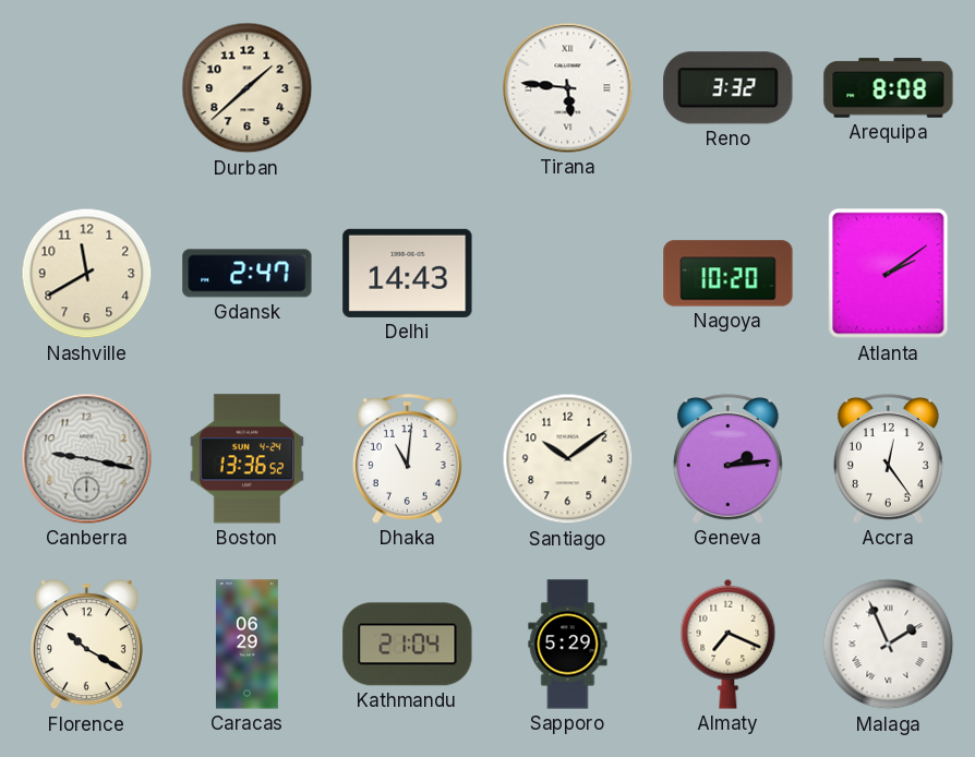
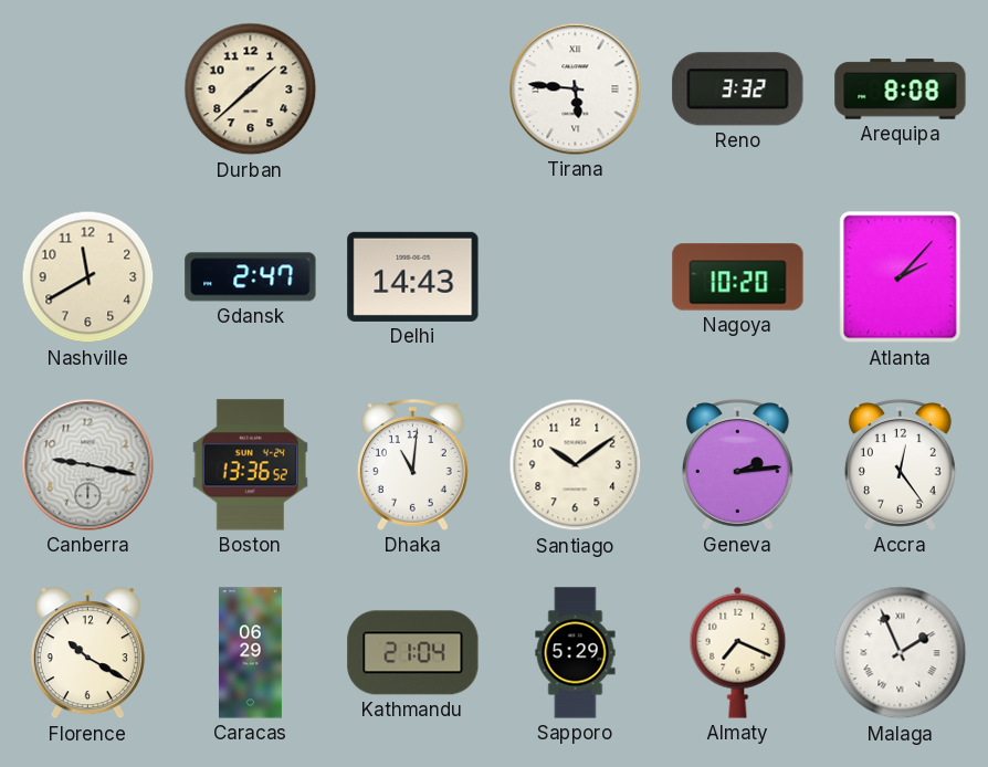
Atlanta: 2:09 -> 2:07 (901, 277)
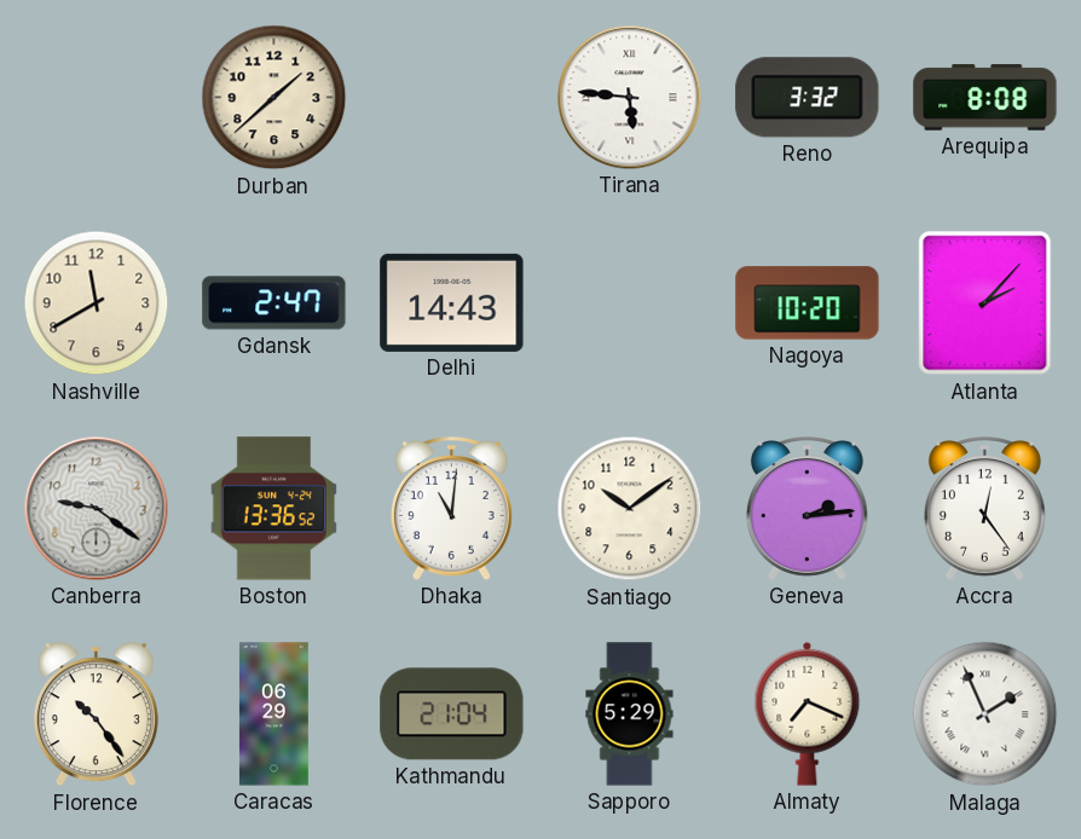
Canberra: 9:17 -> 9:21 (97, 509)
Florence: 10:20 -> 10:24 (96, 714)
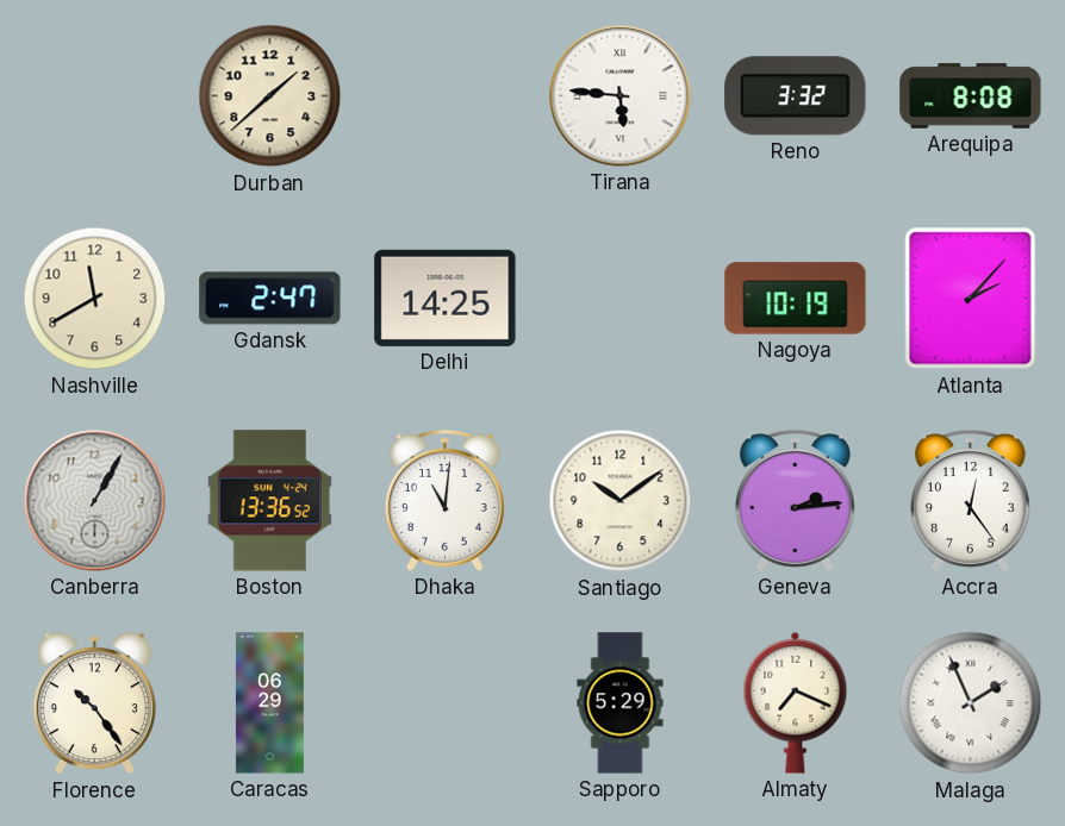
Delhi: 14:43 -> 14:25 (446, 298)
Nagoya: 10:20 -> 10:19 (796, 299)
Canberra: 9:21 -> 1:05 (95, 501)
Kathmandu: 21:04 -> none (452, 714)
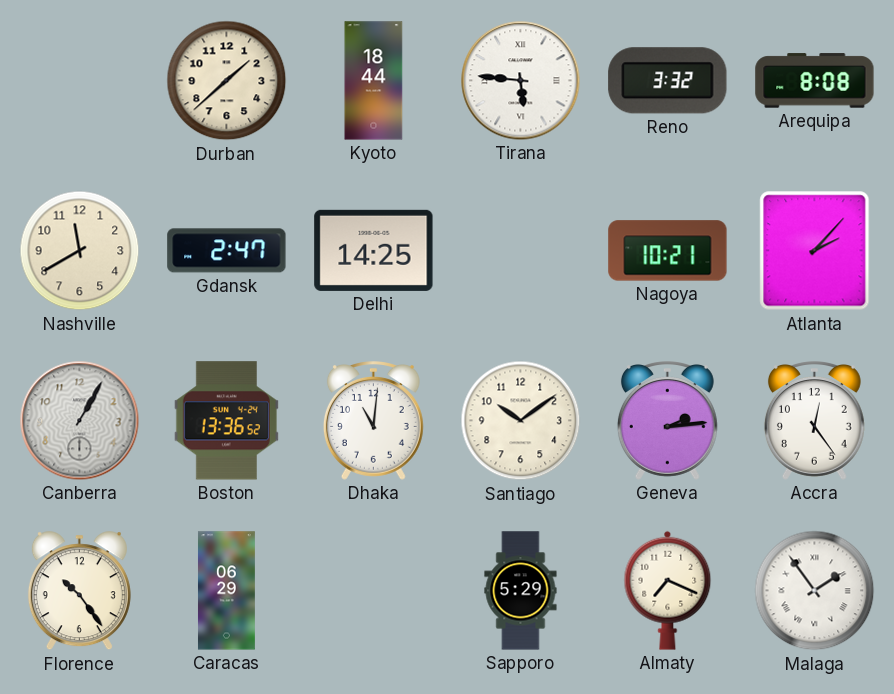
Kyoto: none -> 18:44 (374, 81)
Nagoya: 10:19 -> 10:21 (668, 251)
Malaga: 1:56 -> 1:54 (815, 591)
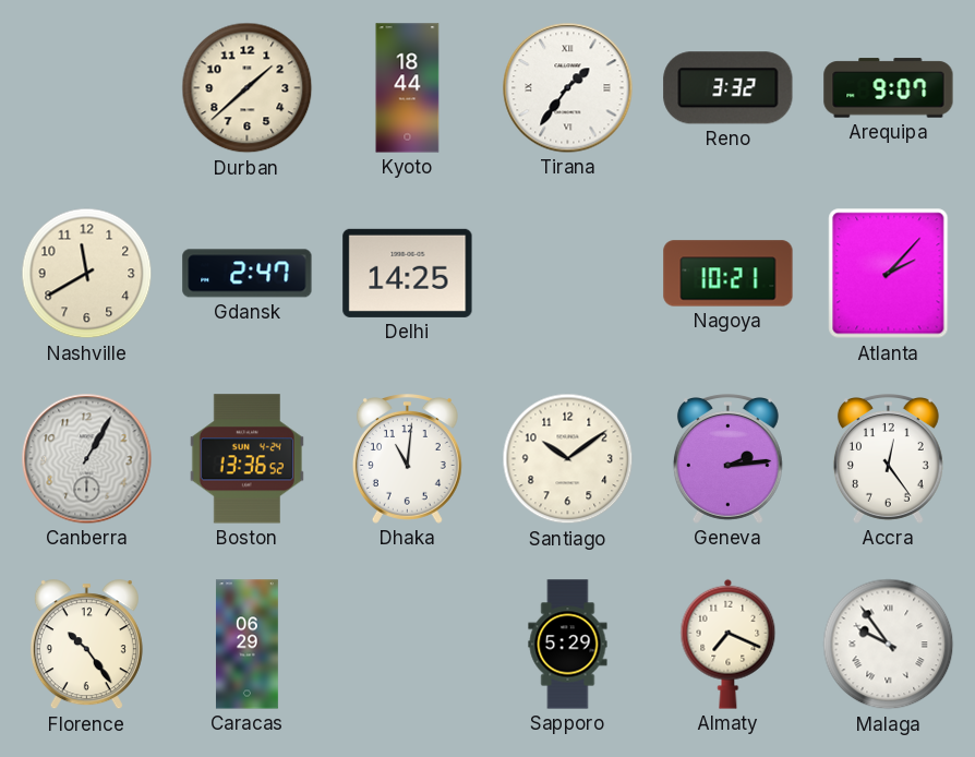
Tirana: 5:46 -> 1:36 (568, 88)
Arequipa: 8:08 -> 9:07 (889, 88)
Malaga: 1:54 -> 9:54 (889, 645)
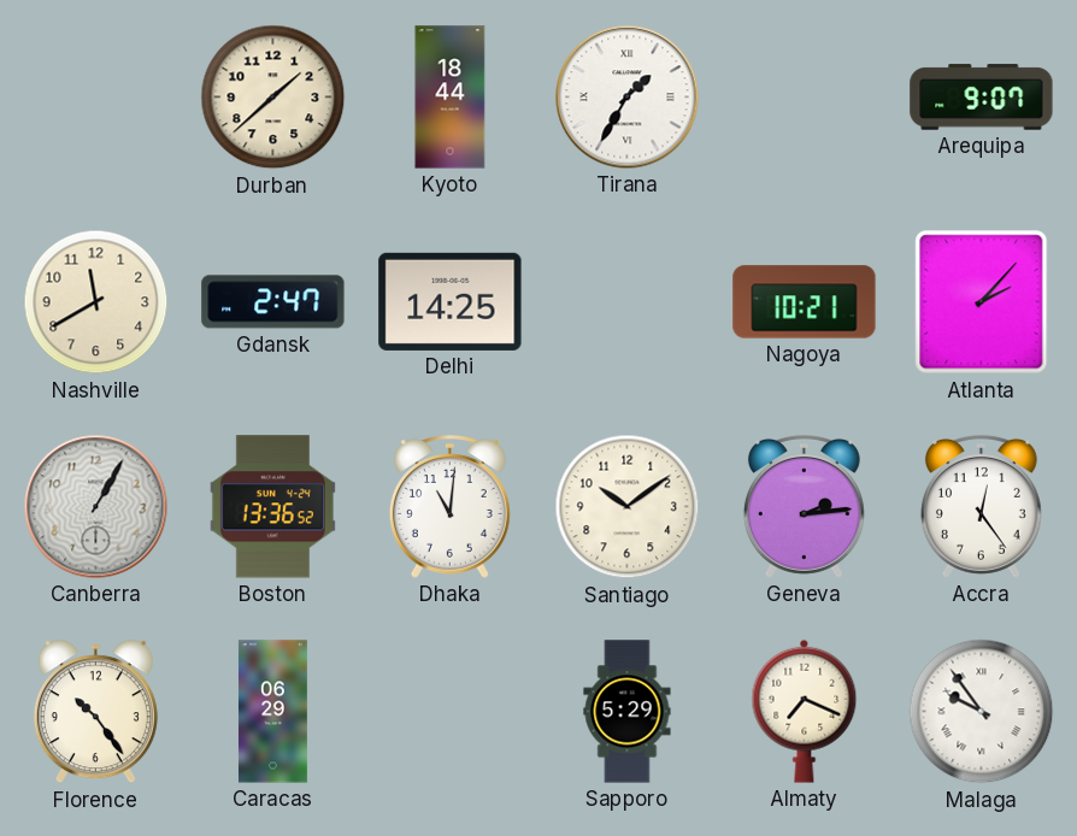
Tirana: 1:36 -> 1:35 (628, 98)
Reno: 3:32 -> none (729, 88)
